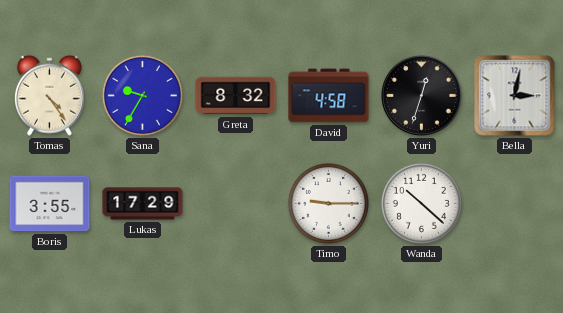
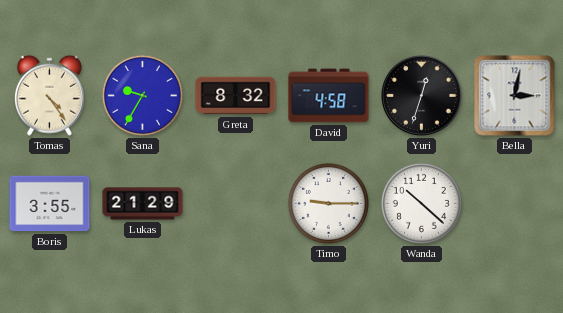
Lukas: 17:29 -> 21:29 (143, 204)
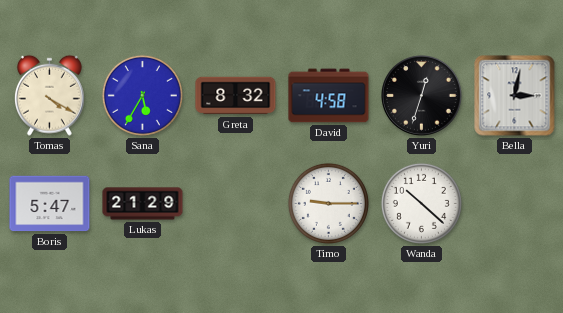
Tomas: 4:24 -> 4:20 (49, 95)
Sana: 9:35 -> 5:35 (142, 95)
Boris: 3:55 -> 5:47 (50, 204)
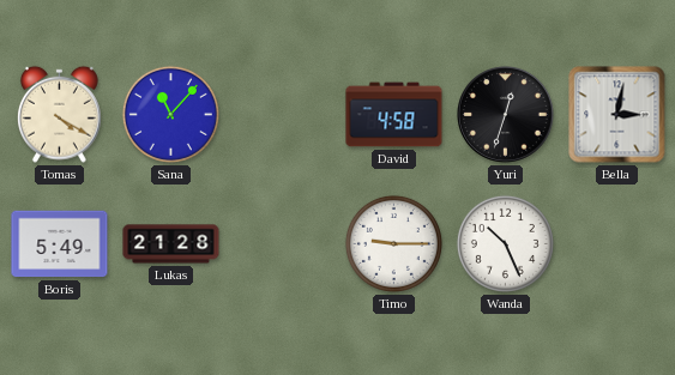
Sana: 5:35 -> 11:07 (170, 114)
Greta: 8:32 -> none (236, 96)
Boris: 5:47 -> 5:49 (60, 244)
Lukas: 21:29 -> 21:28 (171, 244)
Wanda: 10:22 -> 10:26 (505, 243)
